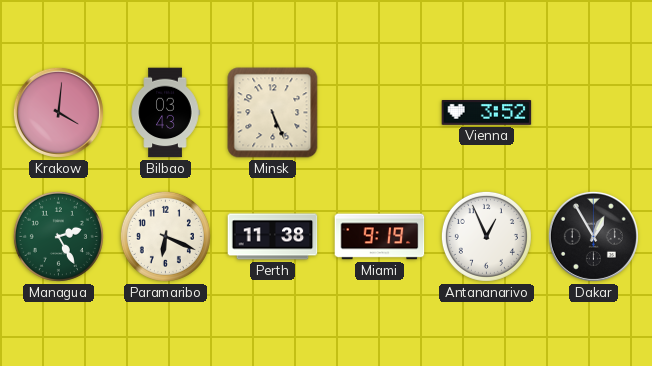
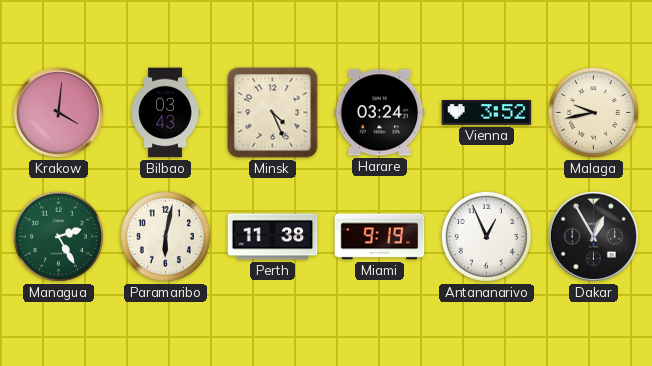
Minsk: 5:26 -> 4:26 (273, 113)
Harare: none -> 03:24 (380, 113)
Malaga: none -> 9:43 (593, 112)
Paramaribo: 6:19 -> 6:02 (165, 236)
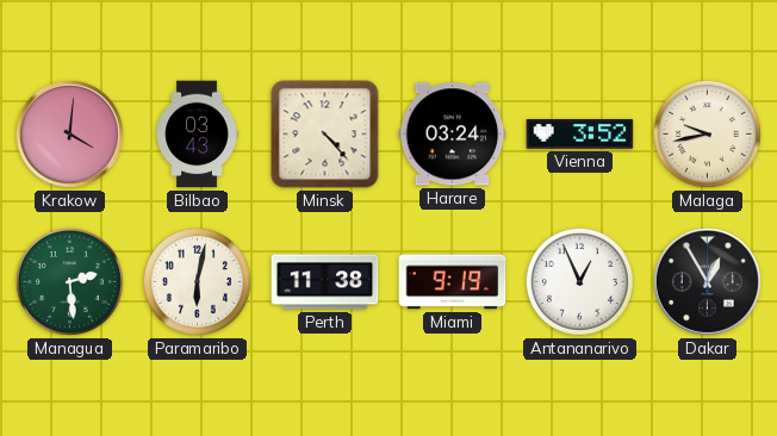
Minsk: 4:26 -> 4:23 (325, 135)
Managua: 2:25 -> 2:29 (69, 281)
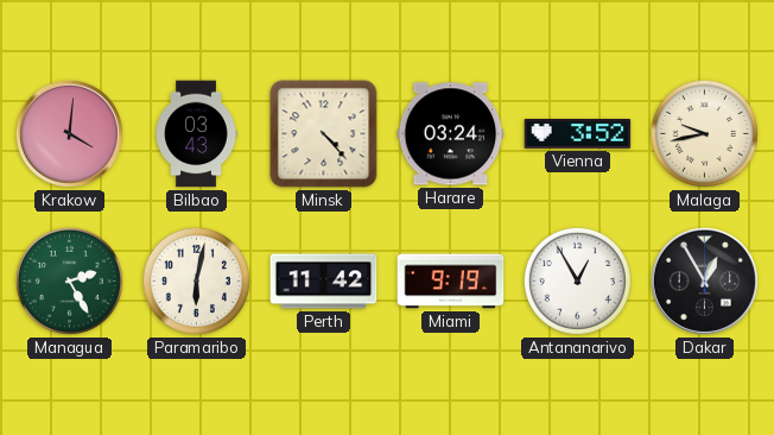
Managua: 2:29 -> 2:25 (69, 280)
Perth: 11:38 -> 11:42 (324, 282)
Antananarivo: 12:56 -> 12:55 (577, 280)
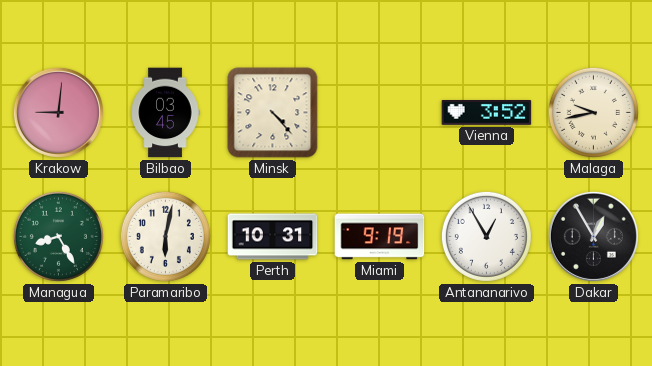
Krakow: 4:01 -> 9:01 (58, 112)
Bilbao: 03:43 -> 03:45 (165, 113)
Harare: 03:24 -> none (451, 134)
Managua: 2:25 -> 8:25 (58, 236)
Perth: 11:42 -> 10:31 (273, 237)
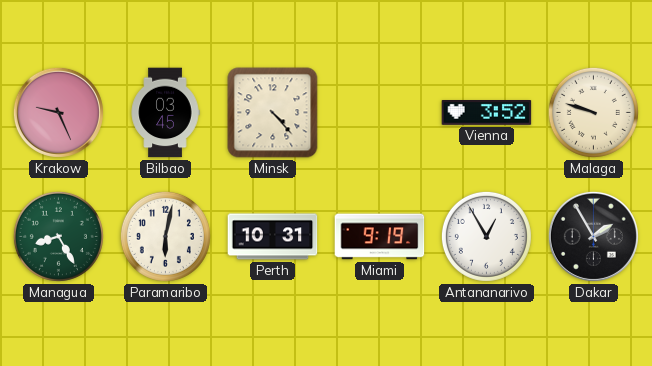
Krakow: 9:01 -> 9:26 (58, 112)
Malaga: 9:43 -> 9:48 (593, 112)
Dakar: 12:55 -> 1:55 (593, 236)
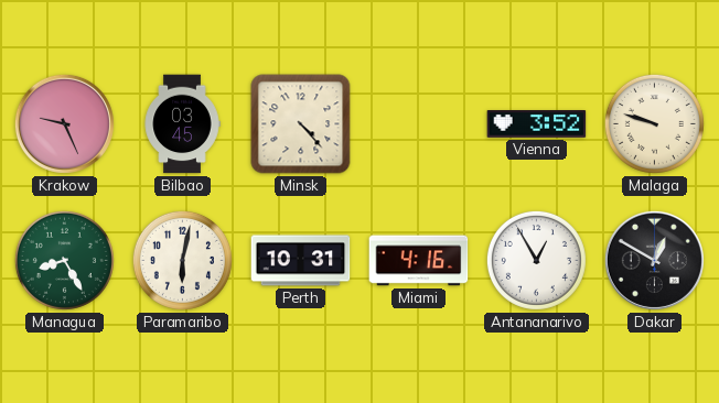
Miami: 9:19 -> 4:16 (419, 261)
Dakar: 1:55 -> 12:50 (654, 260)
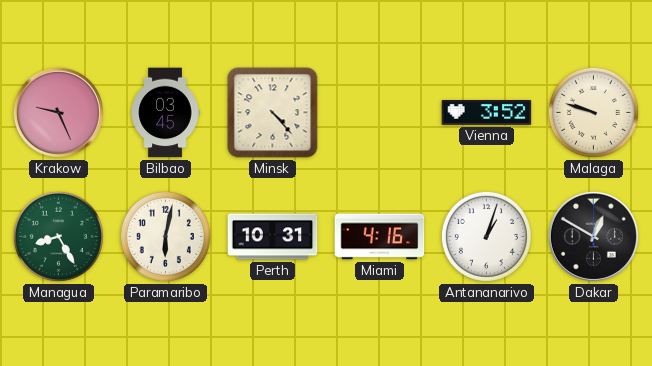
Antananarivo: 12:55 -> 1:03 (486, 236)
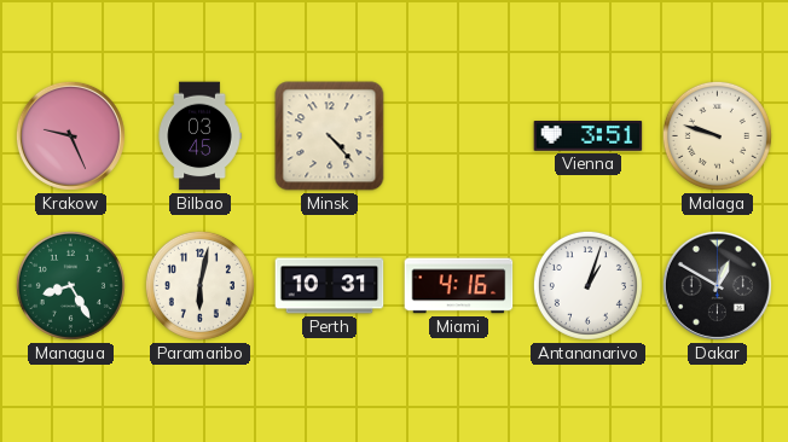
Vienna: 3:52 -> 3:51 (589, 136)
